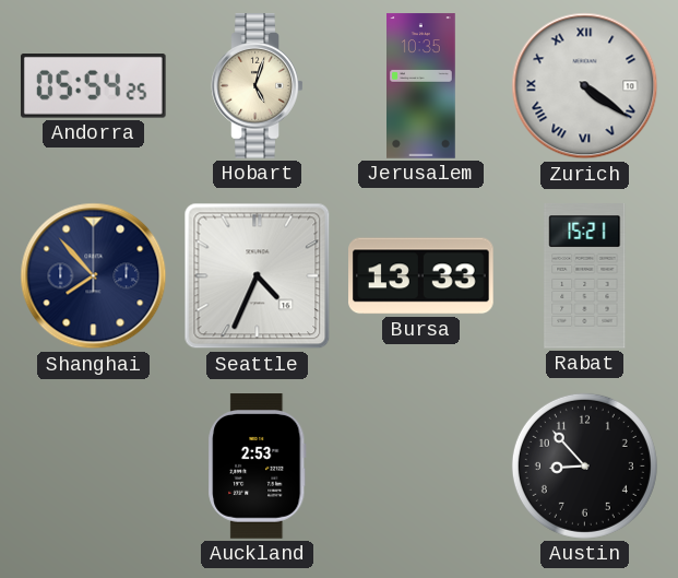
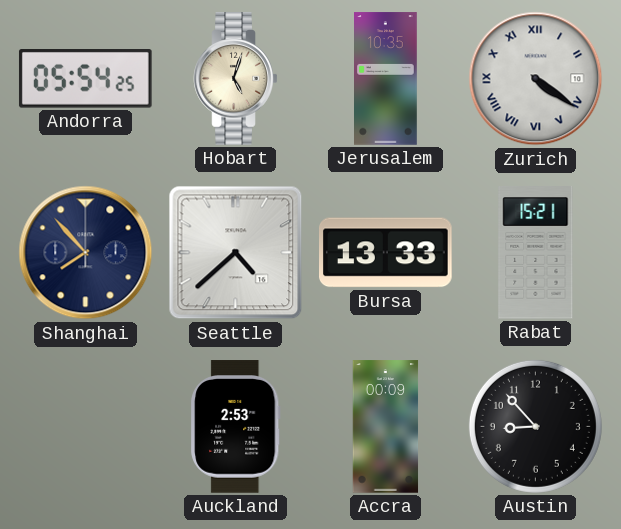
Seattle: 4:34 -> 4:38 (236, 253)
Accra: none -> 00:09 (386, 427)
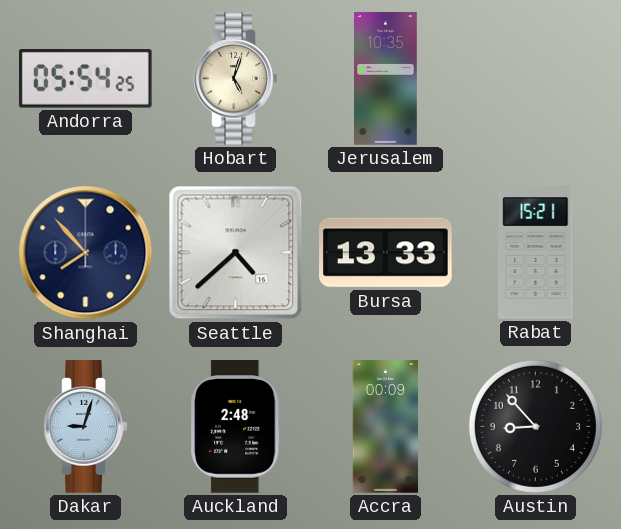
Zurich: 4:21 -> none (536, 79)
Dakar: none -> 9:03 (86, 427)
Auckland: 2:53 -> 2:48 (236, 427)
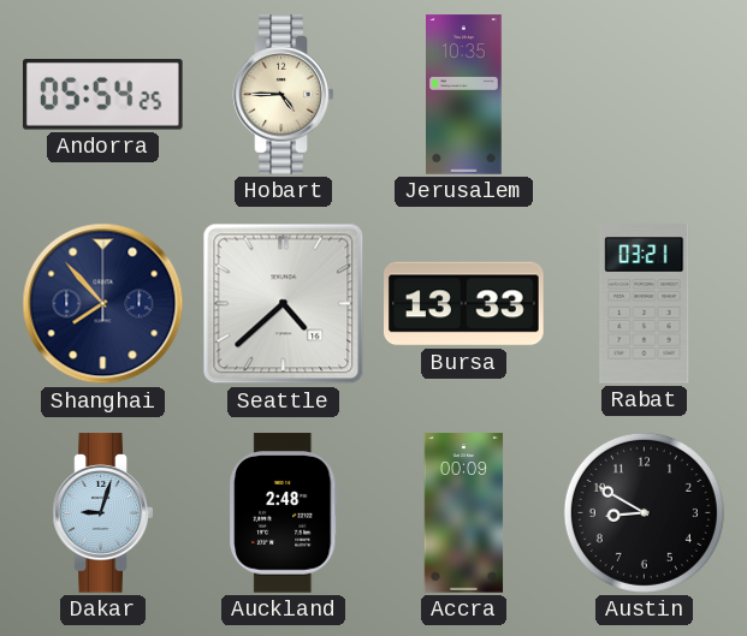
Hobart: 5:03 -> 4:45 (284, 95)
Rabat: 15:21 -> 03:21 (645, 304)
Austin: 8:53 -> 8:50 (644, 512)
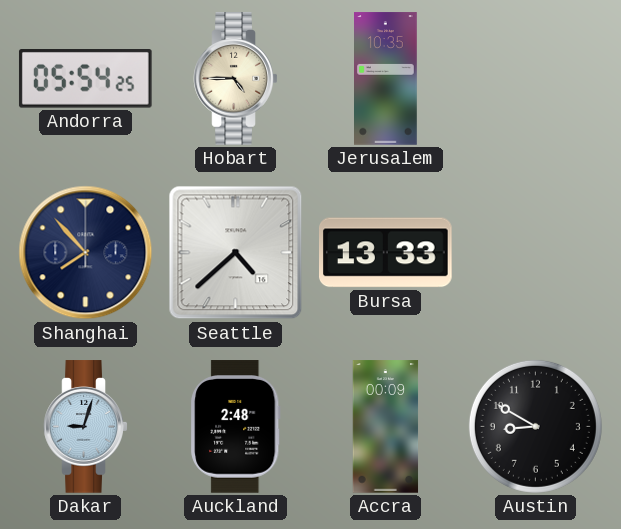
Rabat: 03:21 -> none (645, 304)
